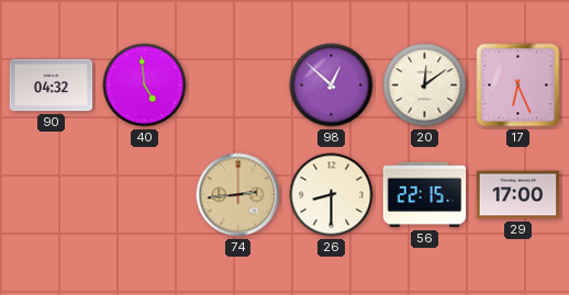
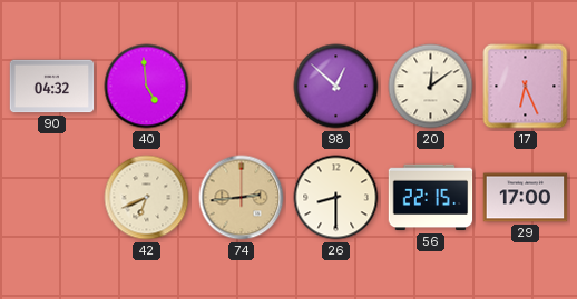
42: none -> 6:41 (147, 198)
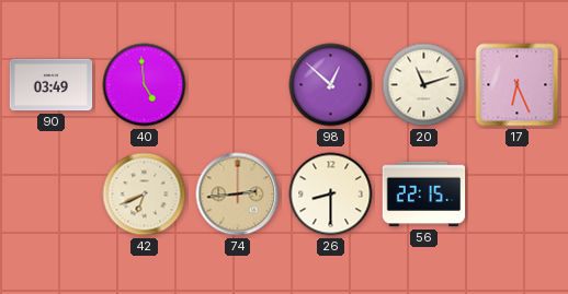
90: 04:32 -> 03:49 (52, 85)
20: 12:09 -> 11:12 (424, 85)
29: 17:00 -> none (526, 198)
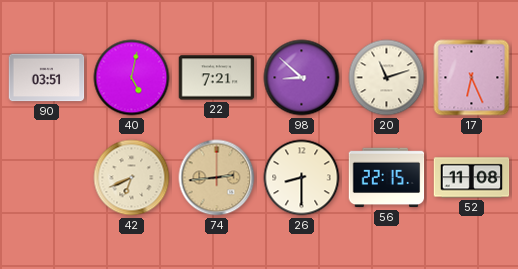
90: 03:49 -> 03:51 (47, 78)
40: 4:59 -> 5:02 (132, 78)
22: none -> 7:21 (217, 78)
98: 12:52 -> 8:52 (302, 78)
52: none -> 11:08 (472, 178)
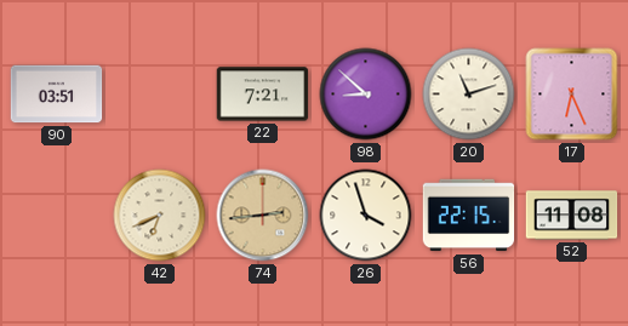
40: 5:02 -> none (132, 78)
26: 8:30 -> 3:57 (366, 216)
